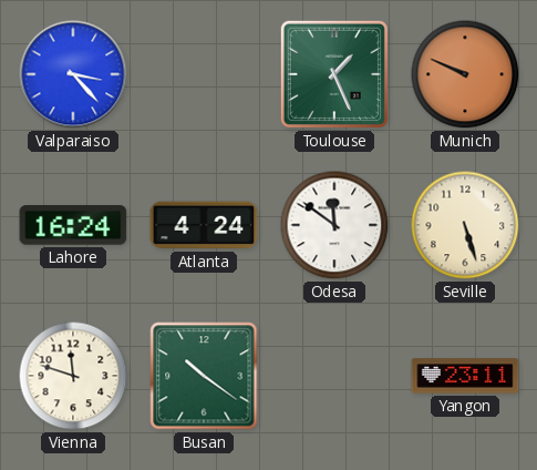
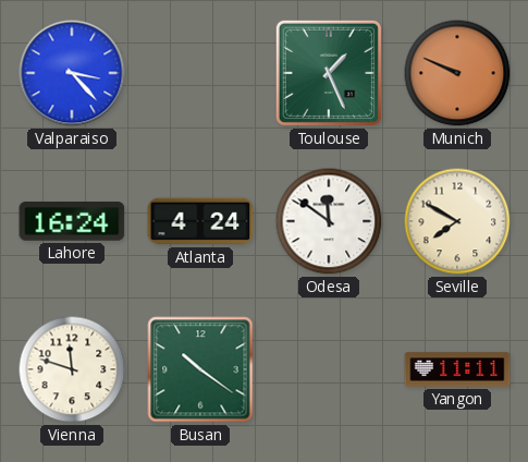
Seville: 5:27 -> 7:50 (457, 221)
Yangon: 23:11 -> 11:11 (457, 369)
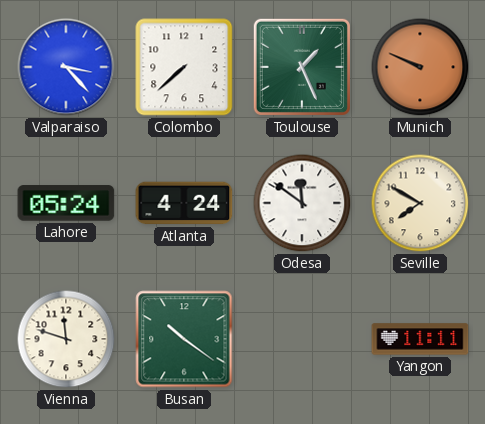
Colombo: none -> 7:38 (184, 67)
Lahore: 16:24 -> 05:24 (66, 203)
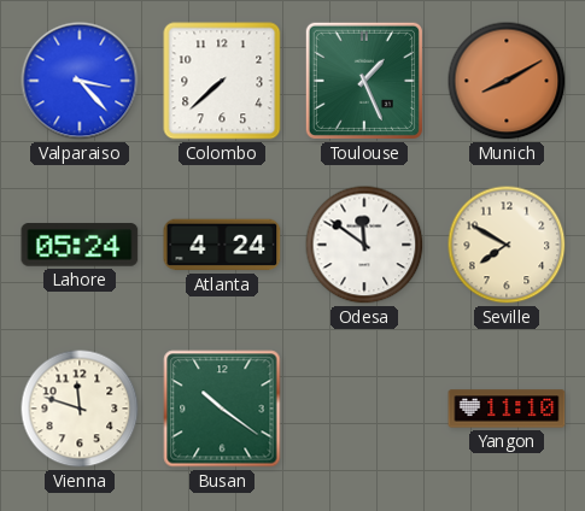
Munich: 9:49 -> 8:10 (507, 81)
Yangon: 11:11 -> 11:10 (507, 409)
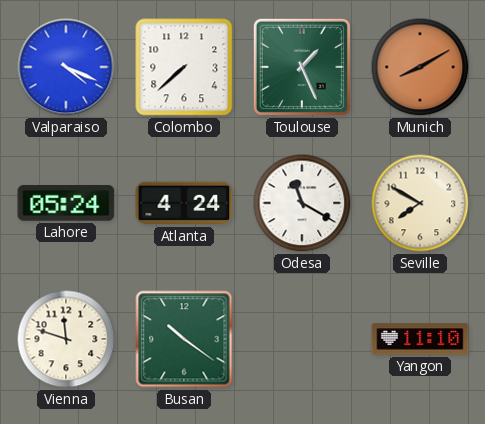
Valparaiso: 3:23 -> 4:19 (66, 67)
Odesa: 11:51 -> 11:20 (302, 203)
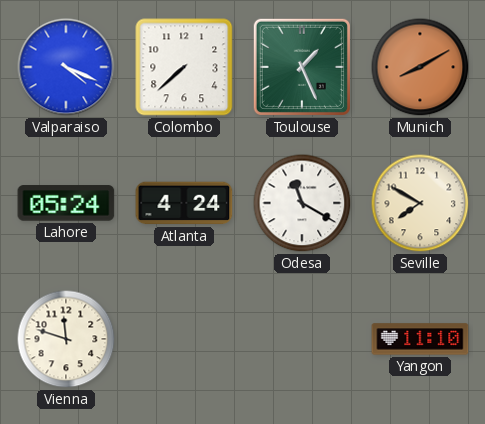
Busan: 10:21 -> none (184, 339)
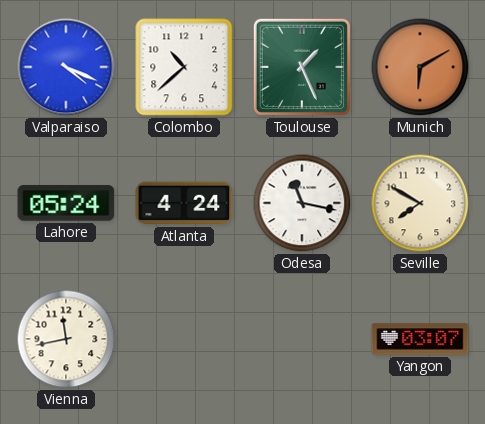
Colombo: 7:38 -> 10:38 (184, 67)
Munich: 8:10 -> 6:10 (420, 67)
Odesa: 11:20 -> 11:17 (302, 203)
Vienna: 11:48 -> 11:43 (66, 339)
Yangon: 11:10 -> 03:07 (420, 339)
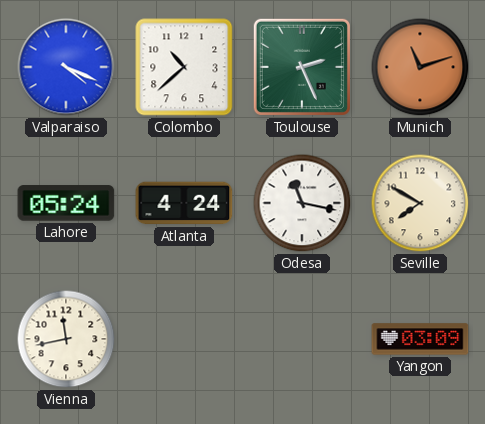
Toulouse: 1:26 -> 2:26 (302, 67)
Munich: 6:10 -> 11:12 (420, 67)
Yangon: 03:07 -> 03:09 (420, 339)
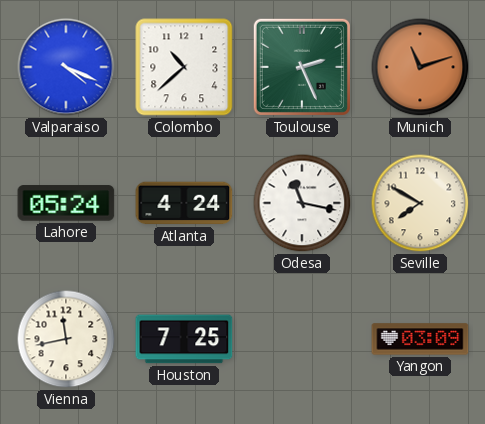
Houston: none -> 7:25 (184, 339)
